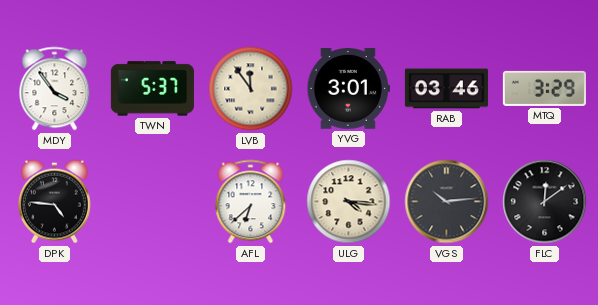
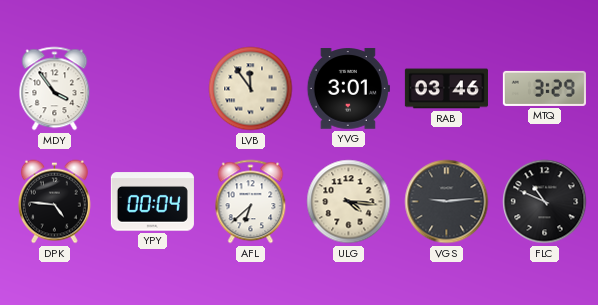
TWN: 5:37 -> none (152, 89)
YPY: none -> 00:04 (152, 202)
VGS: 10:14 -> 9:14 (447, 202)
FLC: 12:09 -> 10:49 (545, 202)
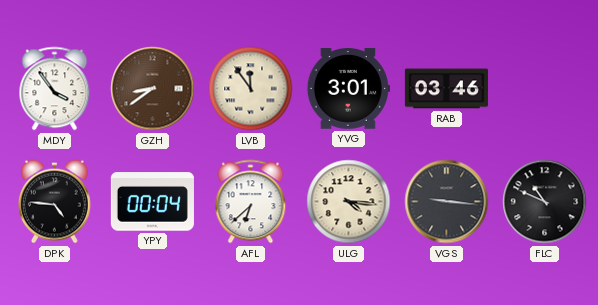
GZH: none -> 8:39 (153, 89)
MTQ: 3:29 -> none (544, 88)
VGS: 9:14 -> 9:16 (447, 202)
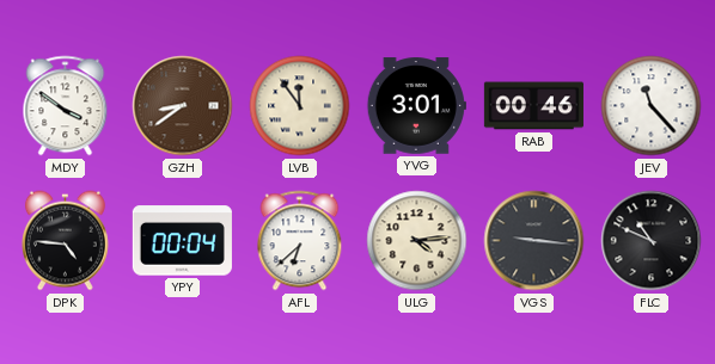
MDY: 3:54 -> 3:51 (66, 106)
RAB: 03:46 -> 00:46 (533, 106)
JEV: none -> 11:23 (652, 106)
ULG: 4:16 -> 4:14 (417, 241)
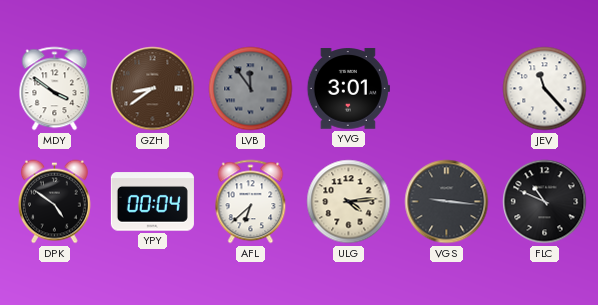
LVB dial: cream -> grey (251, 89)
RAB: 00:46 -> none (533, 106)
DPK: 4:46 -> 4:51 (54, 202)
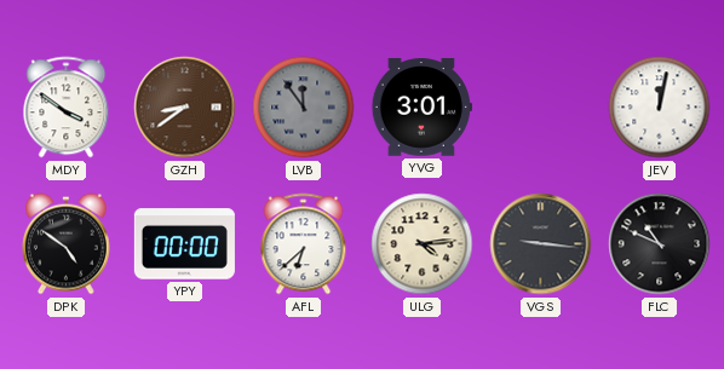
JEV: 11:23 -> 12:02 (660, 108)
YPY: 00:04 -> 00:00 (184, 244)
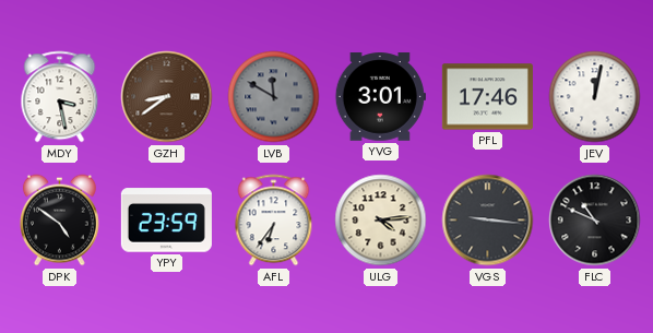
MDY: 3:51 -> 3:28 (60, 97)
LVB: 11:54 -> 11:50 (274, 97)
PFL: none -> 17:46 (487, 97)
YPY: 00:00 -> 23:59 (166, 221)
AFL: 6:38 -> 6:36 (274, 221)
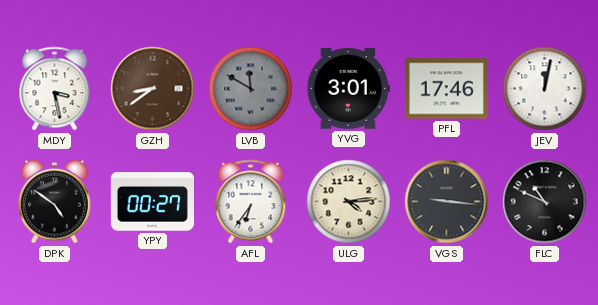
YPY: 23:59 -> 00:27 (152, 202)
